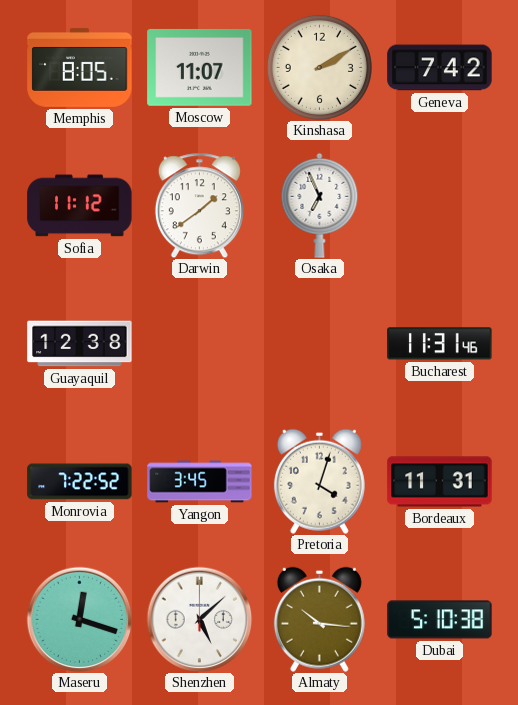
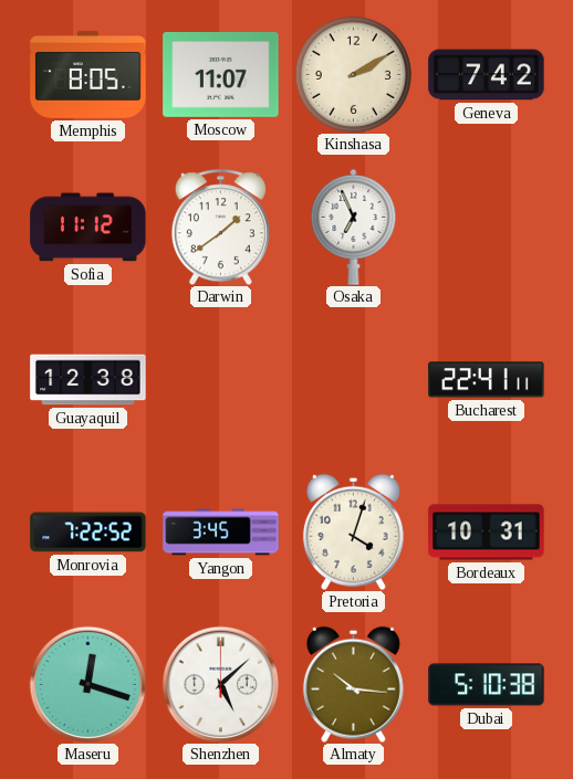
Bucharest: 11:31 -> 22:41 (487, 380)
Bordeaux: 11:31 -> 10:31 (487, 533)
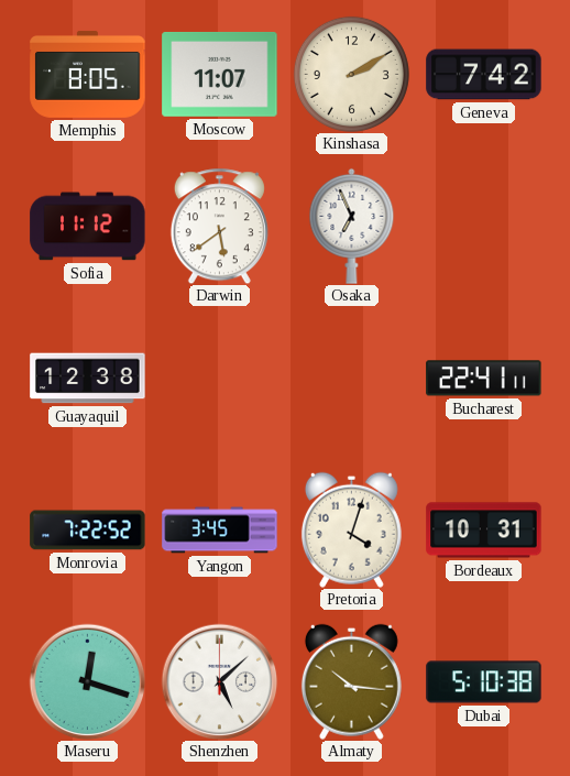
Darwin: 1:39 -> 5:39 (219, 226)
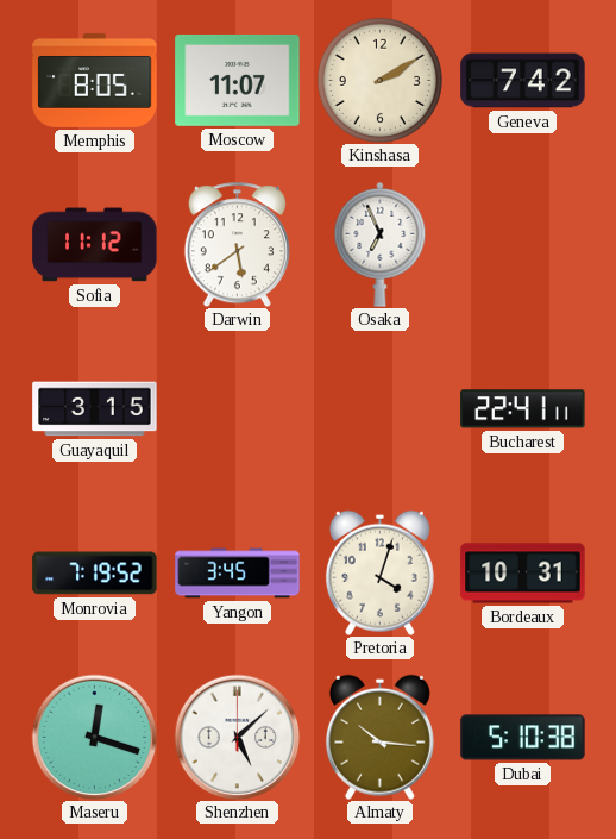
Guayaquil: 12:38 -> 3:15 (95, 409)
Monrovia: 7:22 -> 7:19 (95, 574)
